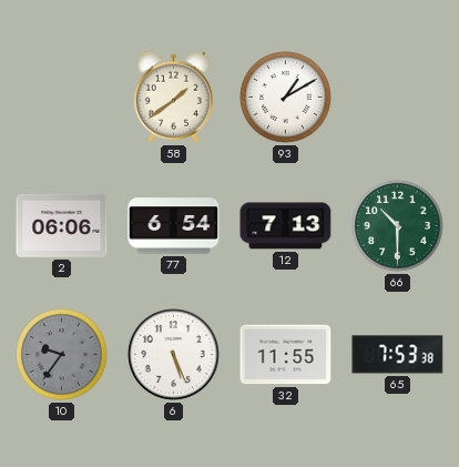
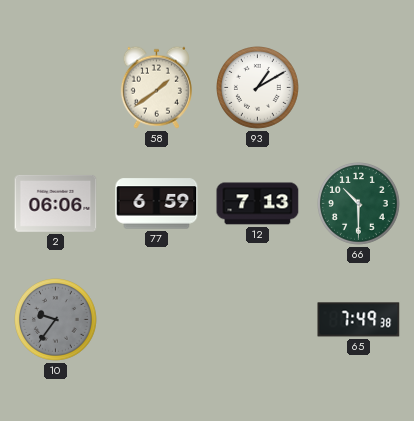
77: 6:54 -> 6:59 (157, 204)
6: 5:26 -> none (174, 355)
32: 11:55 -> none (286, 355)
65: 7:53 -> 7:49 (359, 320)
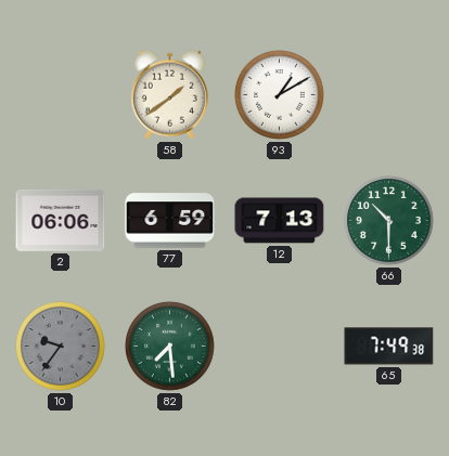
82: none -> 7:29 (170, 347)
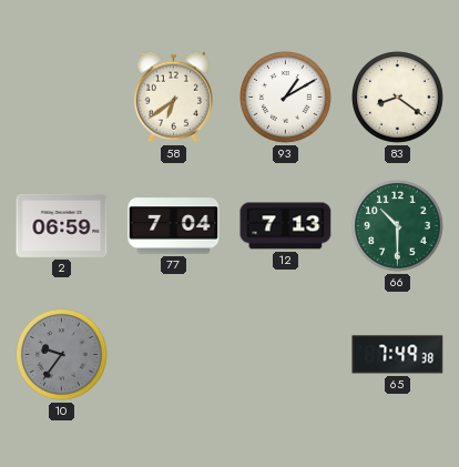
58: 1:39 -> 6:39 (173, 97)
83: none -> 8:21 (398, 98)
2: 06:06 -> 06:59 (62, 225)
77: 6:59 -> 7:04 (174, 226)
82: 7:29 -> none (170, 347)
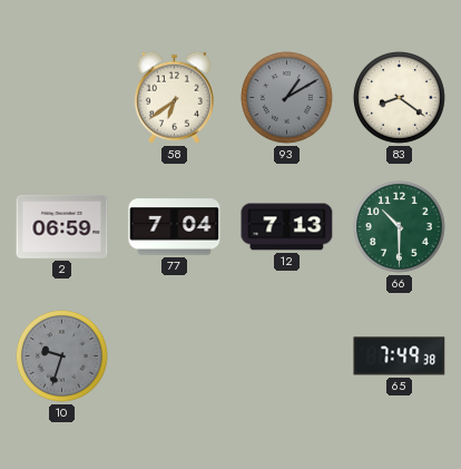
93 dial: white -> grey (287, 98)
10: 9:36 -> 9:33 (62, 356)
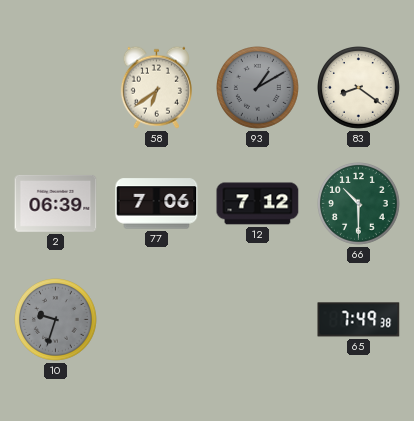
2: 06:59 -> 06:39 (56, 203)
77: 7:04 -> 7:06 (157, 204)
12: 7:13 -> 7:12 (258, 204)
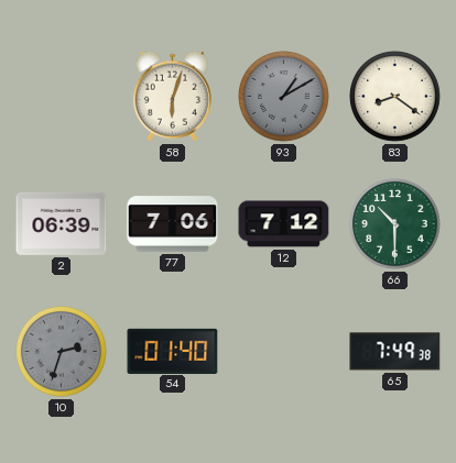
58: 6:39 -> 6:03 (172, 96)
10: 9:33 -> 2:33 (62, 352)
54: none -> 01:40 (173, 351)
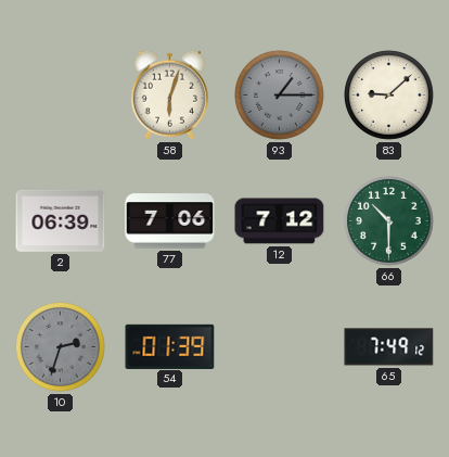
93: 1:10 -> 1:15 (280, 96)
83: 8:21 -> 9:08 (389, 96)
54: 01:40 -> 01:39 (170, 346)
65: 7:49:38 -> 7:49:12 (389, 347)
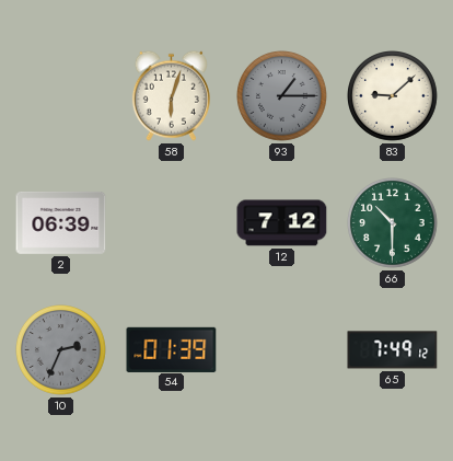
77: 7:06 -> none (170, 221)
10: 2:33 -> 2:34 (61, 350)
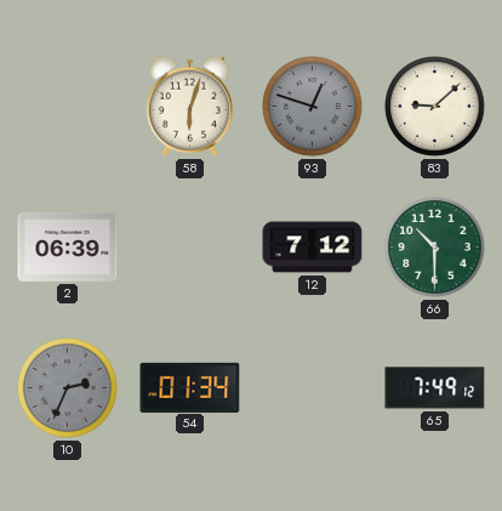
93: 1:15 -> 12:48 (313, 107)
54: 01:39 -> 01:34 (190, 387)
